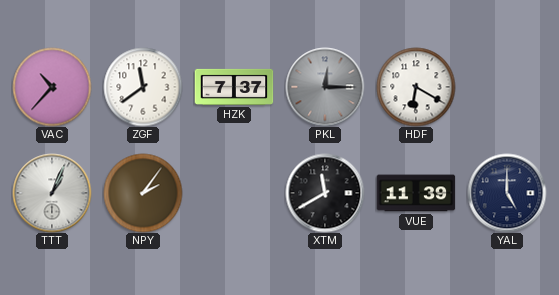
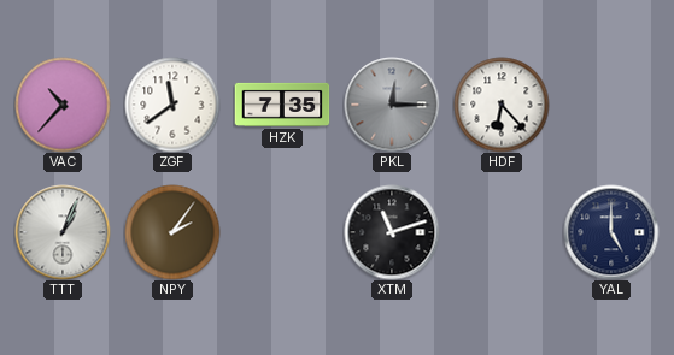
HZK: 7:37 -> 7:35 (282, 105)
HDF: 6:20 -> 6:23 (502, 105)
XTM: 11:40 -> 11:12 (392, 232)
VUE: 11:39 -> none (416, 193)
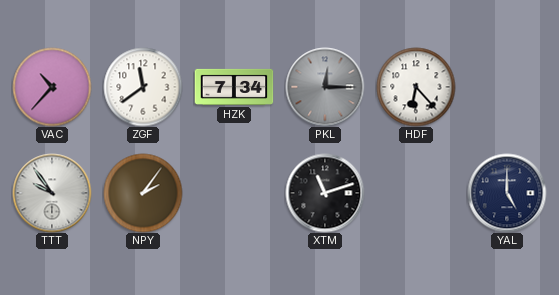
HZK: 7:35 -> 7:34 (234, 87)
TTT: 1:04 -> 9:54 (52, 193)
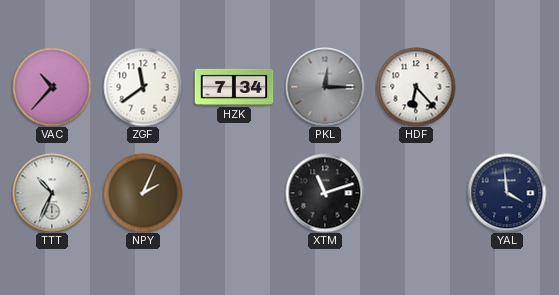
TTT: 9:54 -> 10:34 (52, 193)
NPY: 2:06 -> 2:04 (143, 193)
YAL: 5:00 -> 3:59 (507, 193)
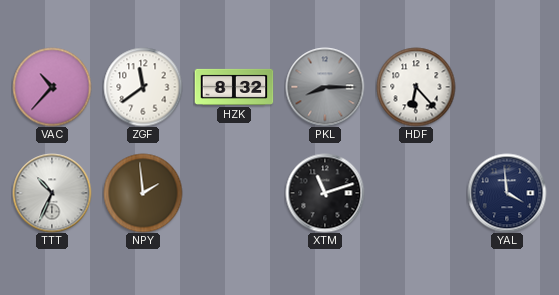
HZK: 7:34 -> 8:32 (234, 87)
PKL: 12:15 -> 8:15 (325, 87)
NPY: 2:04 -> 1:59 (143, 193)
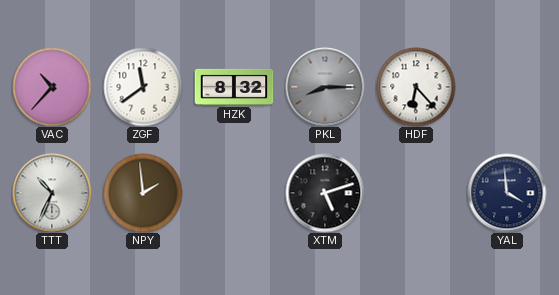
XTM: 11:12 -> 5:12 (325, 193)
